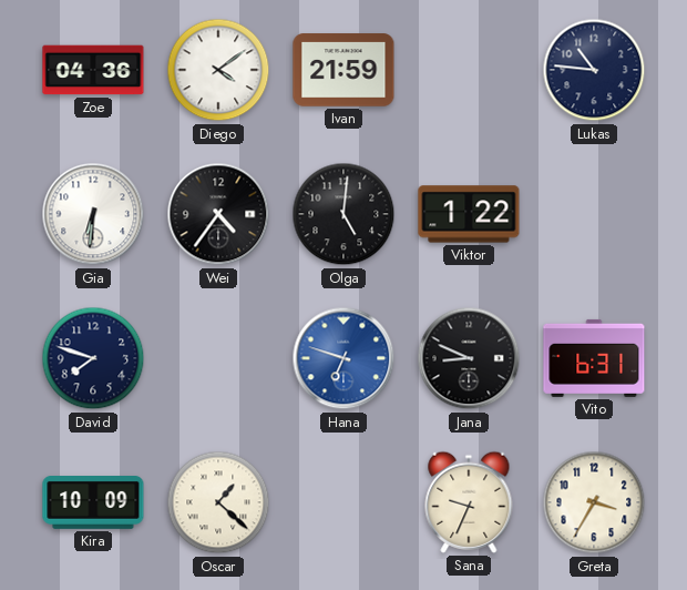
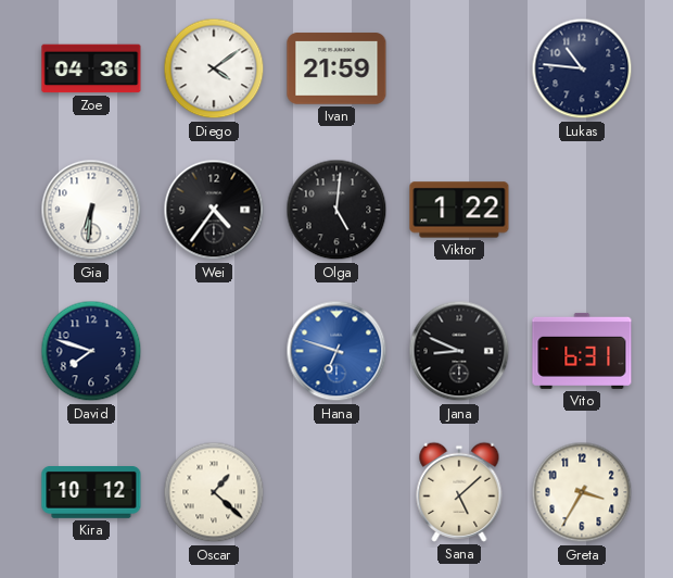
Kira: 10:09 -> 10:12 (91, 493)
Sana: 9:34 -> 5:08 (459, 492)
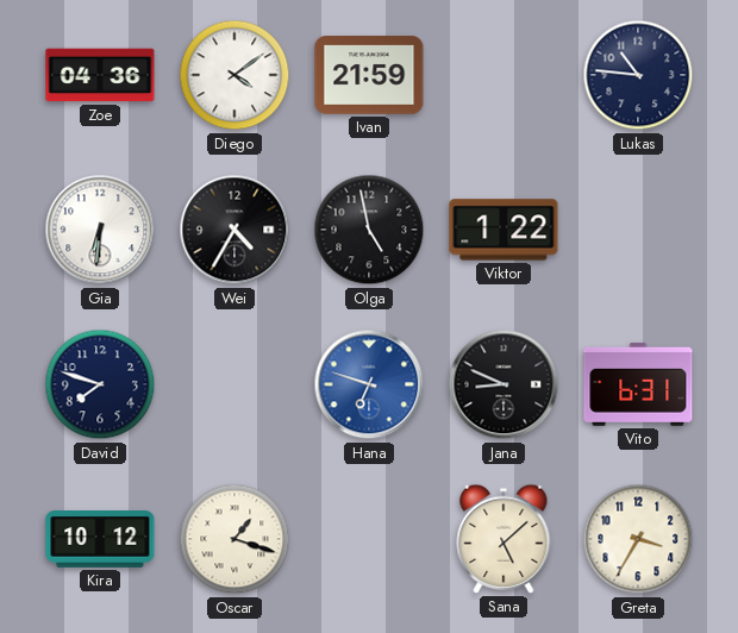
Wei: 4:36 -> 4:35 (234, 230)
Olga: 5:01 -> 4:58 (369, 230)
Oscar: 1:22 -> 1:18 (234, 539)
